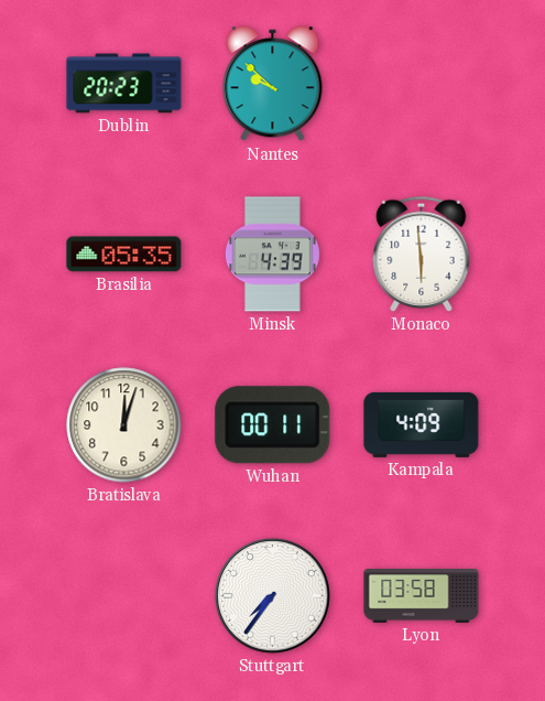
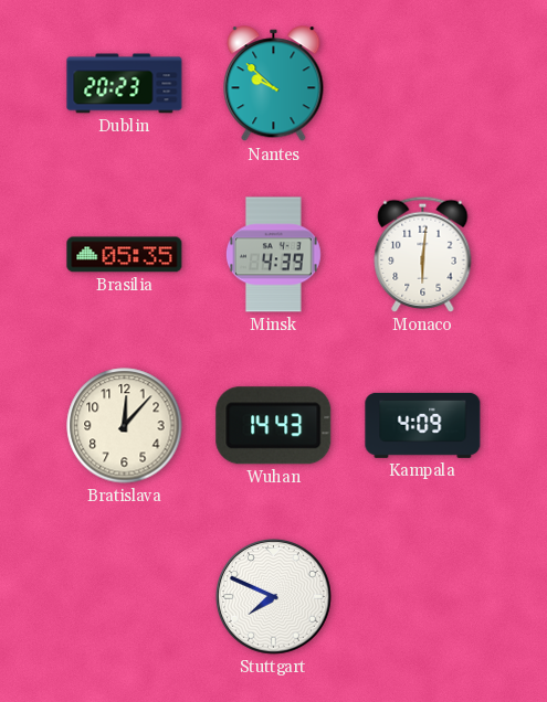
Monaco: 5:59 -> 6:01 (423, 254)
Bratislava: 12:03 -> 12:07 (125, 426)
Wuhan: 00:11 -> 14:43 (274, 426)
Stuttgart: 7:36 -> 7:49 (273, 596)
Lyon: 03:58 -> none (422, 596)
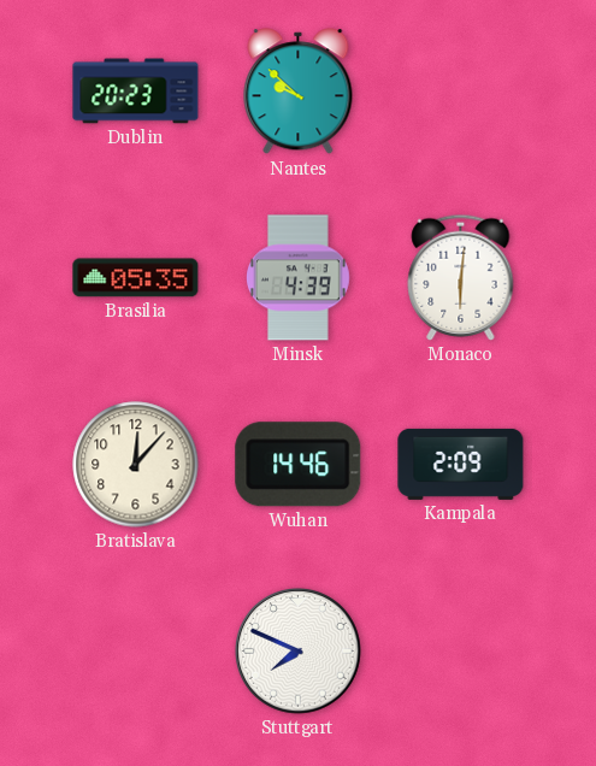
Wuhan: 14:43 -> 14:46 (299, 465)
Kampala: 4:09 -> 2:09 (461, 464)
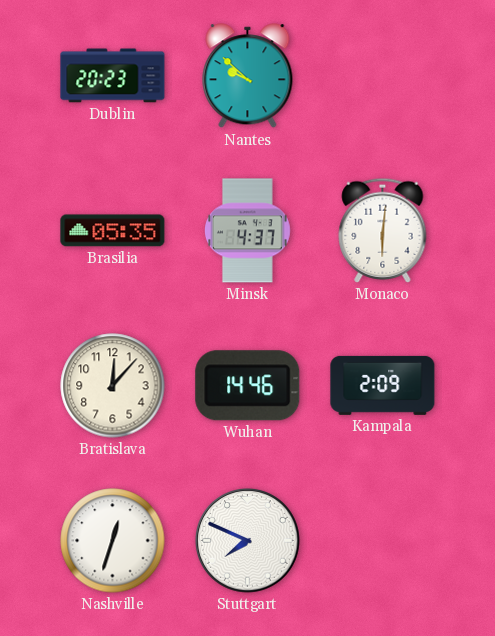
Minsk: 4:39 -> 4:37 (247, 231)
Nashville: none -> 12:33 (113, 541)
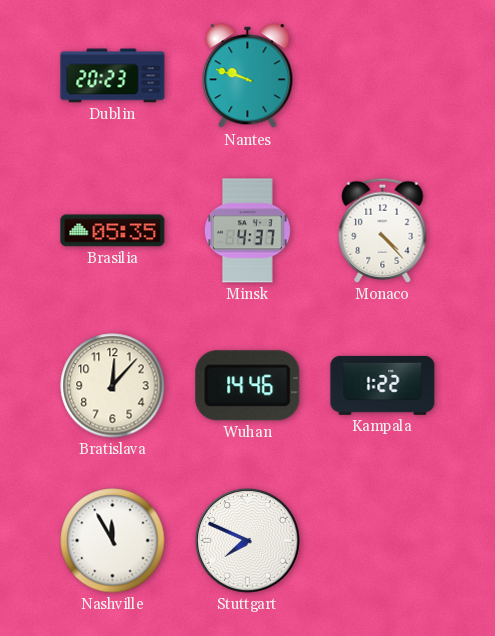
Nantes: 9:52 -> 9:48 (248, 76)
Monaco: 6:01 -> 4:23 (383, 230)
Kampala: 2:09 -> 1:22 (383, 385)
Nashville: 12:33 -> 11:55 (113, 541)
